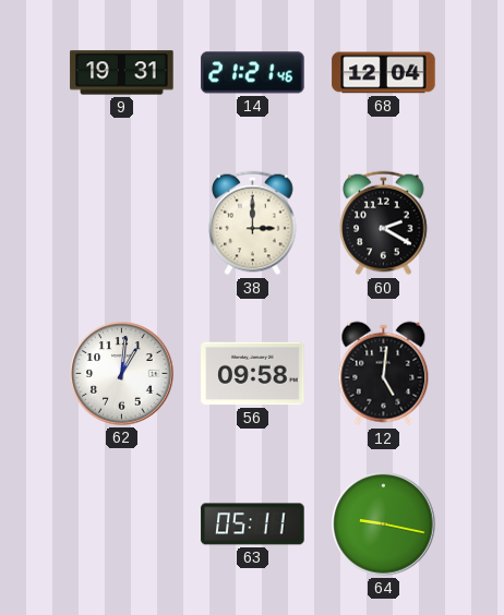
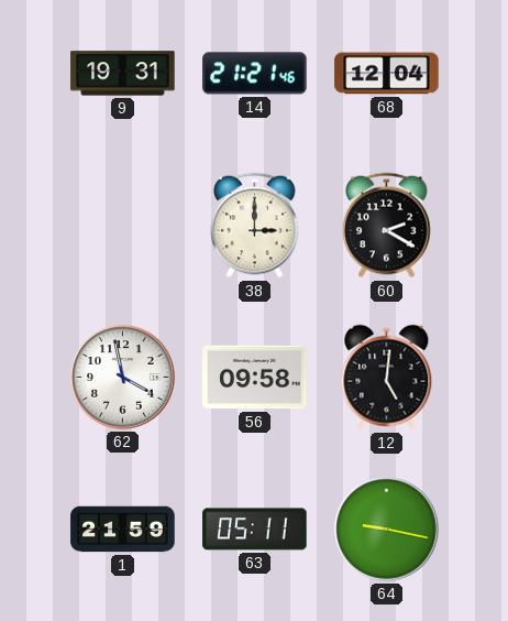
62: 1:01 -> 3:58 (123, 378)
1: none -> 21:59 (123, 530)
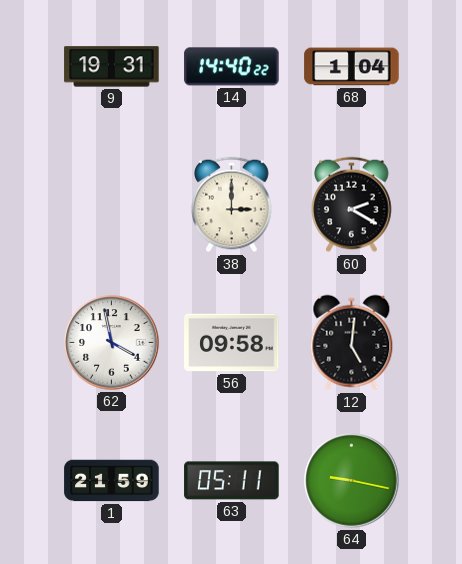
14: 21:21 -> 14:40 (232, 67)
68: 12:04 -> 1:04 (352, 67)
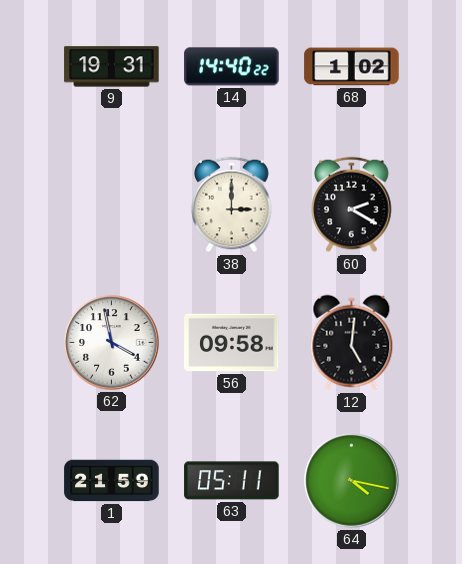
68: 1:04 -> 1:02 (352, 67)
64: 9:17 -> 4:17 (352, 481)
